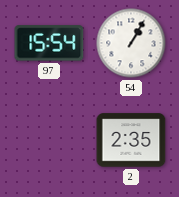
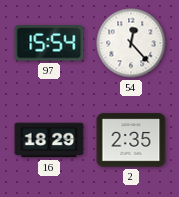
54: 1:05 -> 12:23 (131, 43)
16: none -> 18:29 (49, 140)
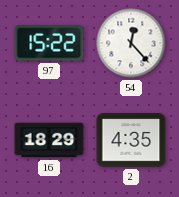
97: 15:54 -> 15:22 (49, 43)
2: 2:35 -> 4:35 (131, 140)
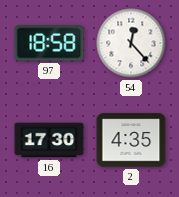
97: 15:22 -> 18:58 (49, 43)
16: 18:29 -> 17:30 (49, 140)
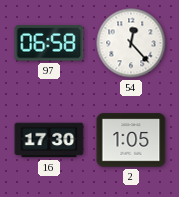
97: 18:58 -> 06:58 (49, 43)
2: 4:35 -> 1:05 (131, 140)
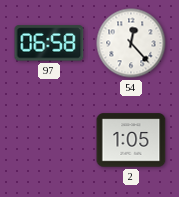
16: 17:30 -> none (49, 140)
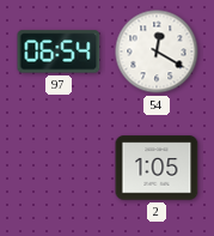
97: 06:58 -> 06:54 (59, 52)
54: 12:23 -> 12:20 (157, 52)
